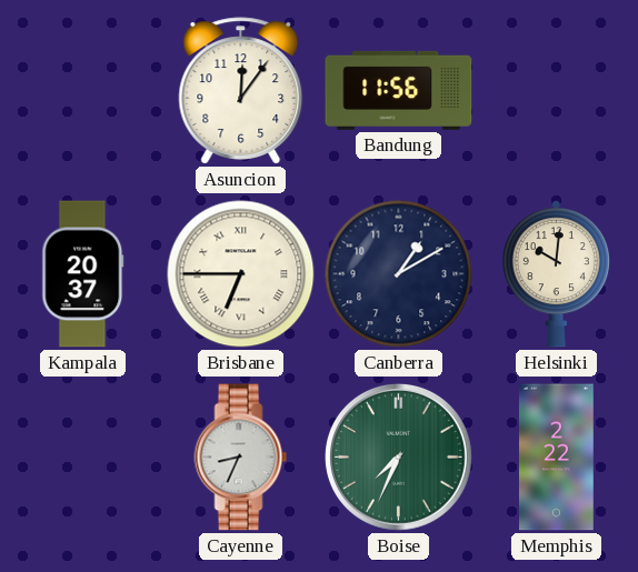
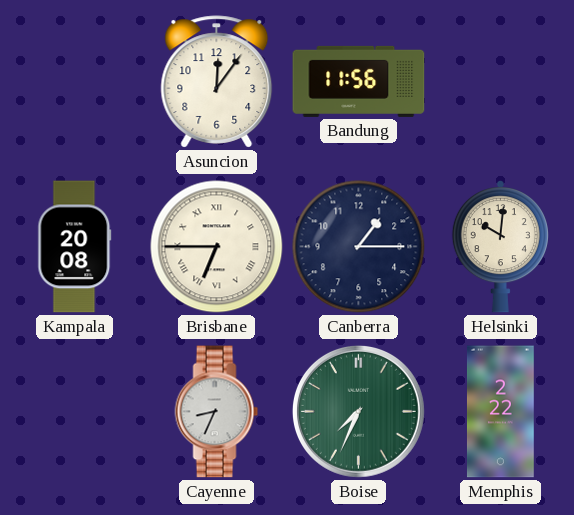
Kampala: 20:37 -> 20:08 (75, 247)
Canberra: 1:10 -> 1:15 (359, 247)
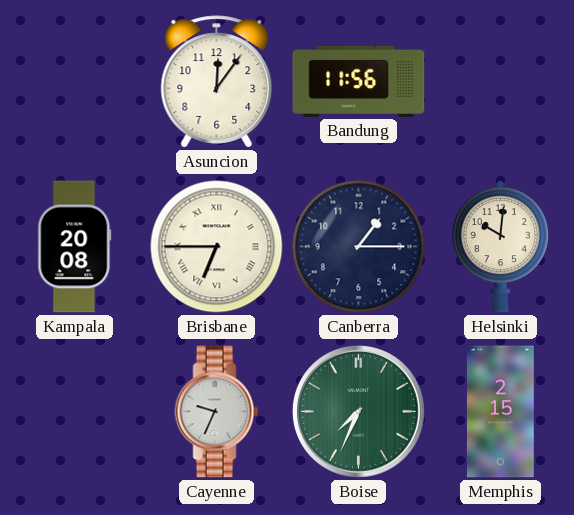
Cayenne: 8:34 -> 9:34 (217, 412)
Memphis: 2:22 -> 2:15 (501, 412)
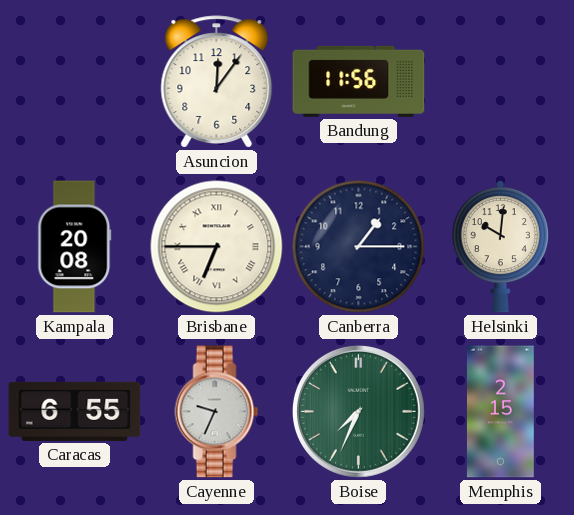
Caracas: none -> 6:55 (75, 411)
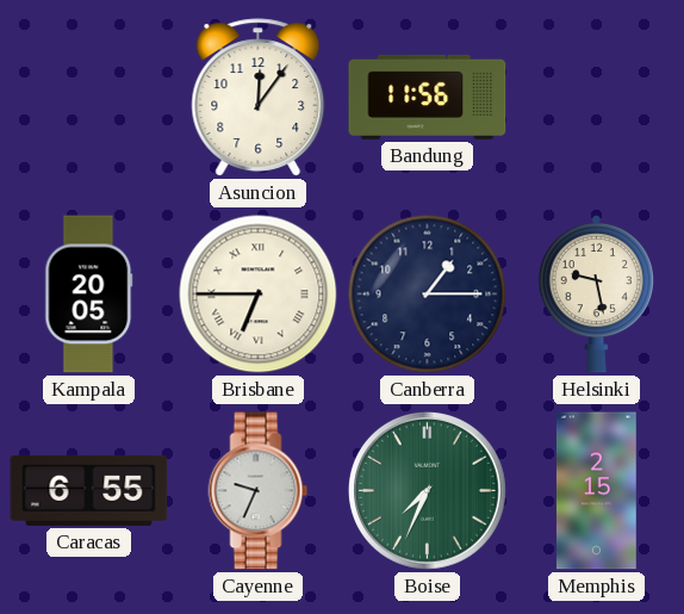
Kampala: 20:08 -> 20:05 (89, 294)
Helsinki: 10:01 -> 9:28 (596, 294)
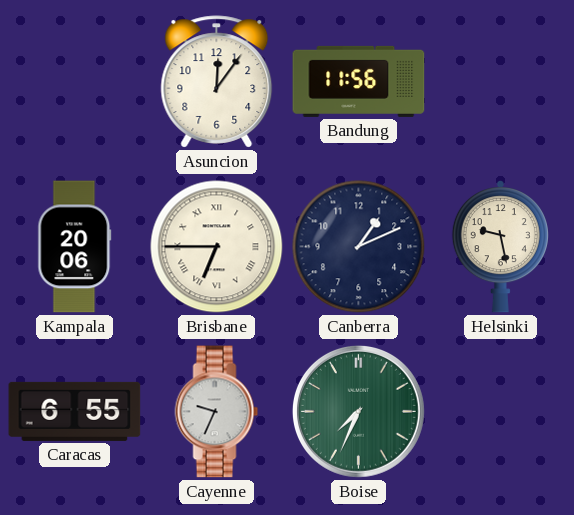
Kampala: 20:05 -> 20:06 (75, 247)
Canberra: 1:15 -> 1:11 (359, 247)
Memphis: 2:15 -> none (597, 491)
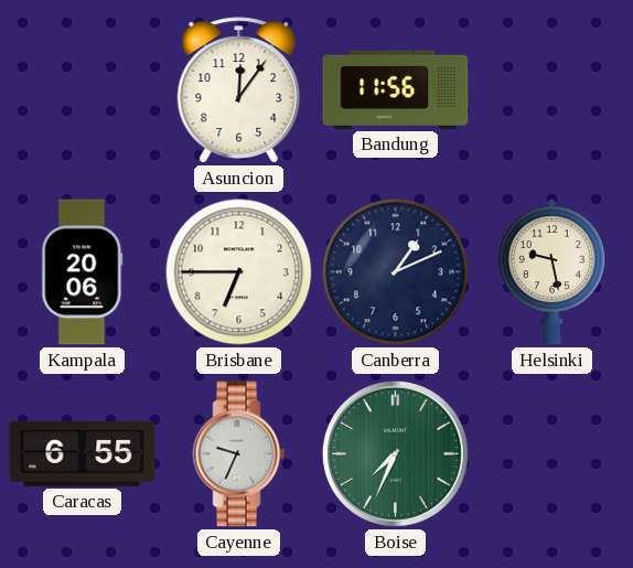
Brisbane numerals: Roman -> Arabic (239, 272)
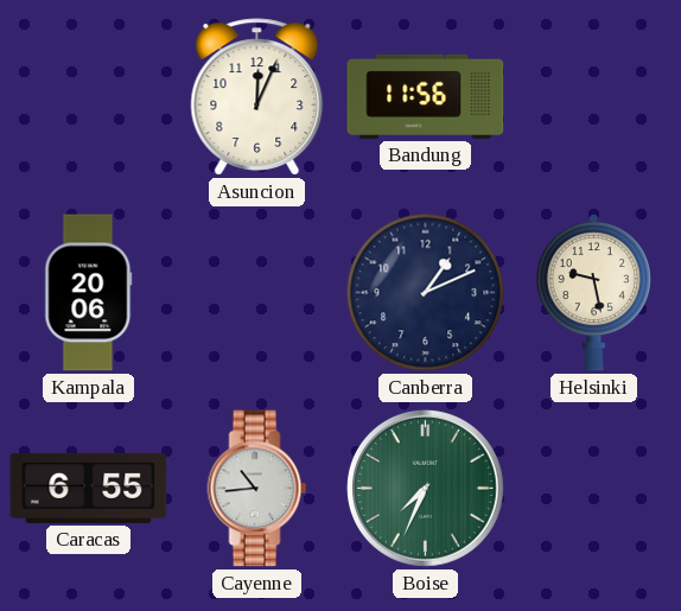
Asuncion: 12:06 -> 12:04 (257, 97)
Brisbane: 6:45 -> none (239, 272)
Cayenne: 9:34 -> 10:44 (257, 489)
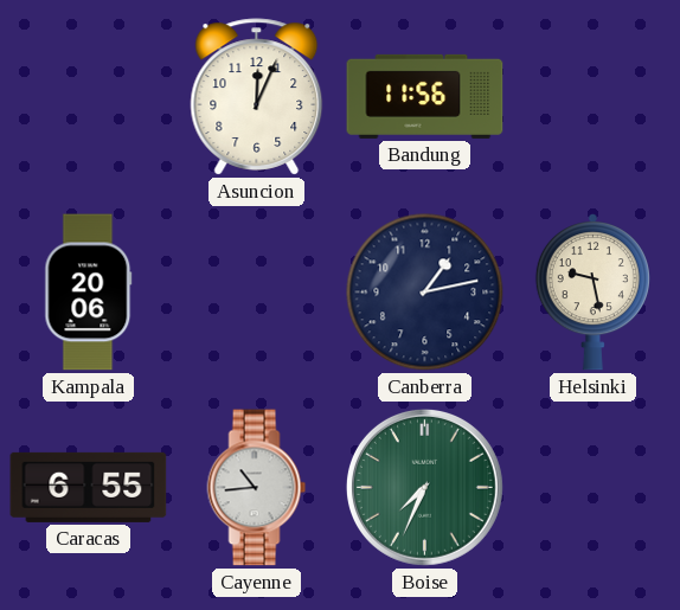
Canberra: 1:11 -> 1:13 (425, 293)
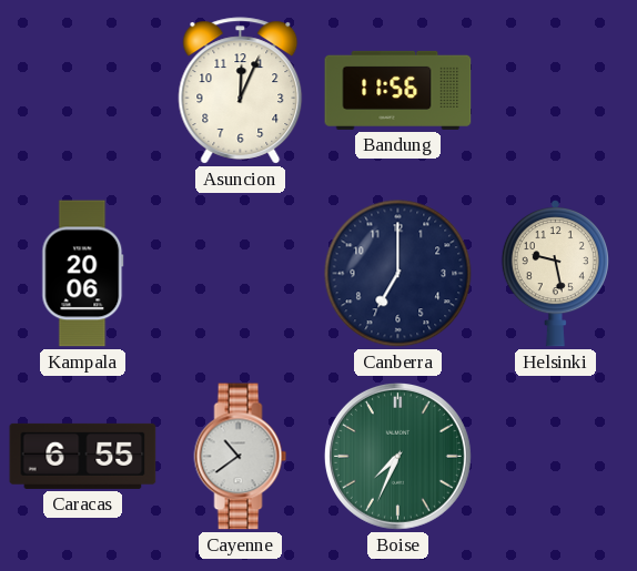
Canberra: 1:13 -> 7:00 (398, 274)
Cayenne: 10:44 -> 10:39 (241, 457)
